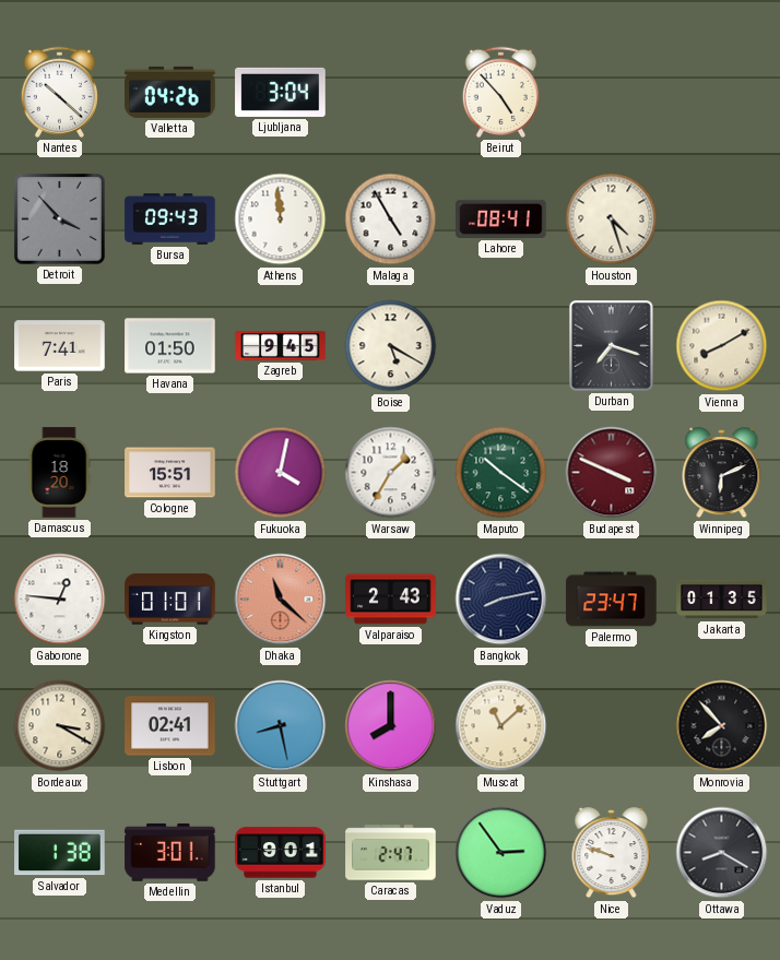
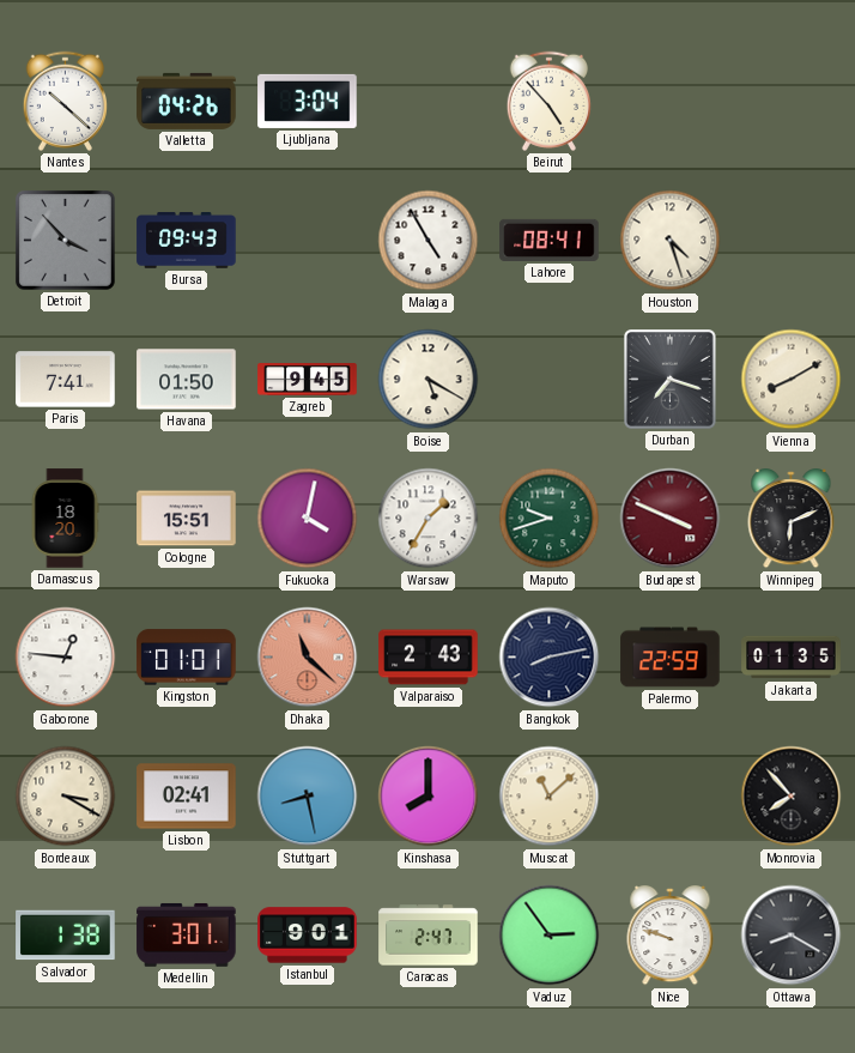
Athens: 11:59 -> none (281, 220)
Maputo: 10:21 -> 9:42 (550, 519)
Palermo: 23:47 -> 22:59 (671, 658)
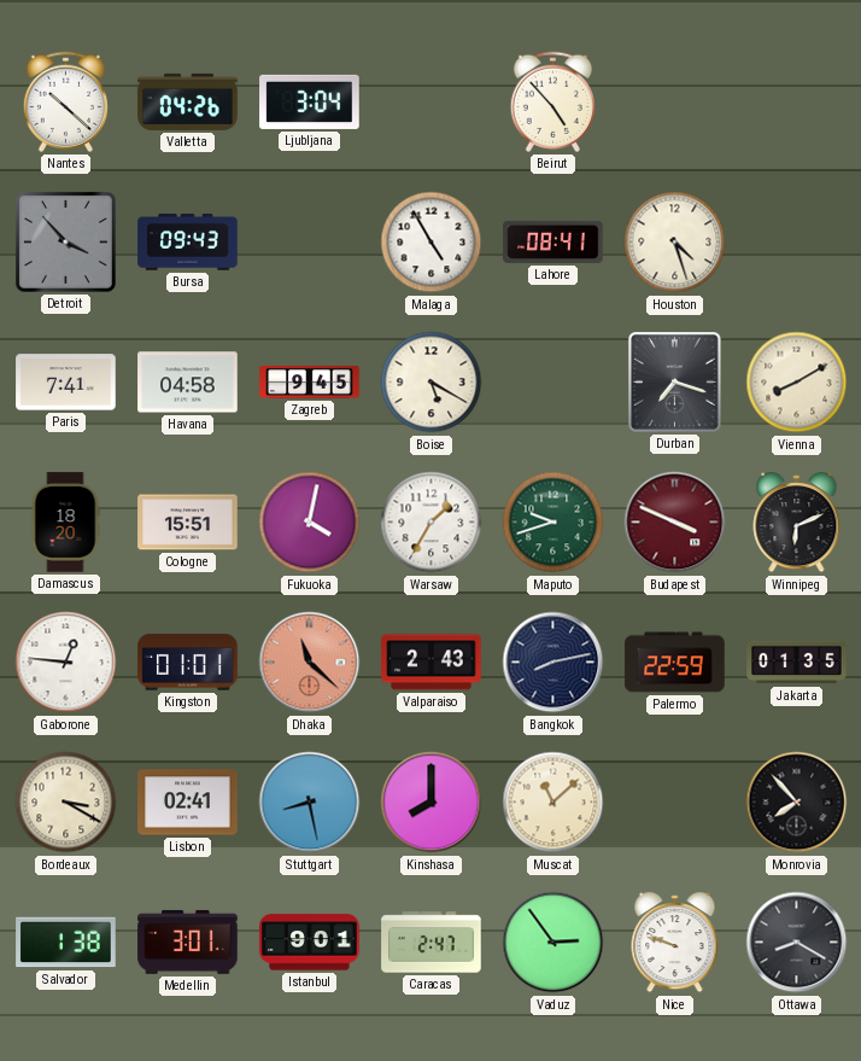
Havana: 01:50 -> 04:58 (188, 383)
